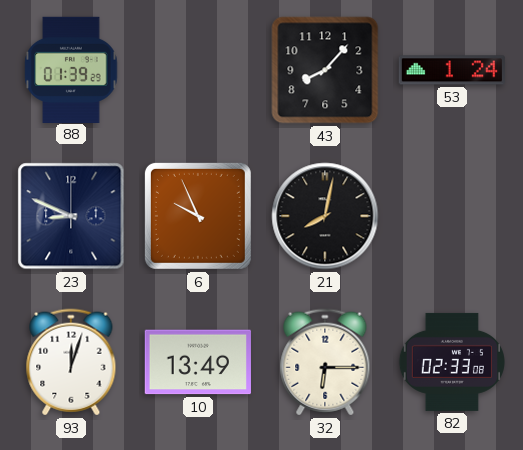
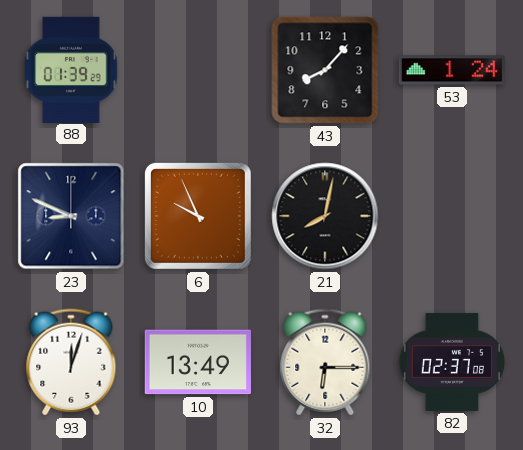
82: 02:33 -> 02:37 (452, 362)
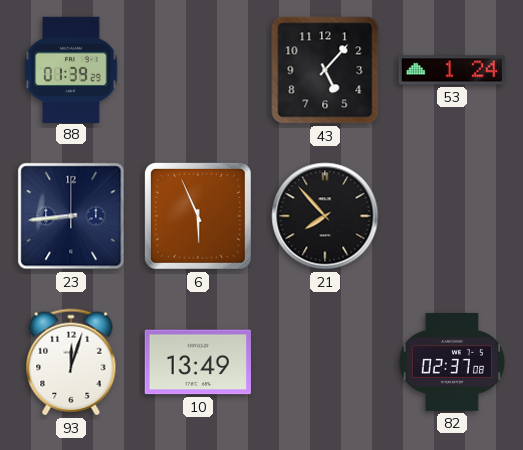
43: 8:07 -> 5:07 (325, 70)
23: 8:49 -> 8:44 (71, 216)
6: 9:56 -> 5:56 (198, 216)
21: 8:02 -> 7:53 (325, 216)
32: 6:15 -> none (325, 362)
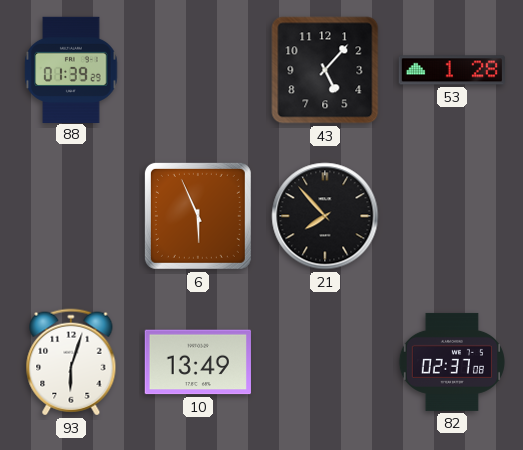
53: 1:24 -> 1:28 (452, 70)
23: 8:44 -> none (71, 216)
93: 12:03 -> 6:03 (71, 362)
